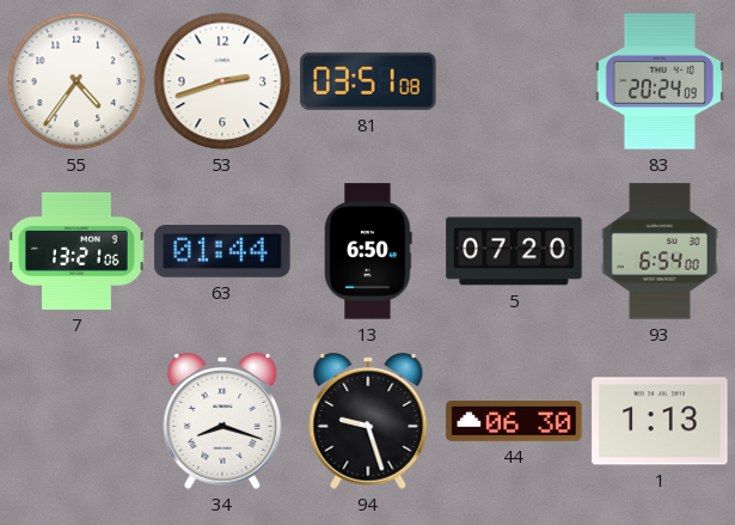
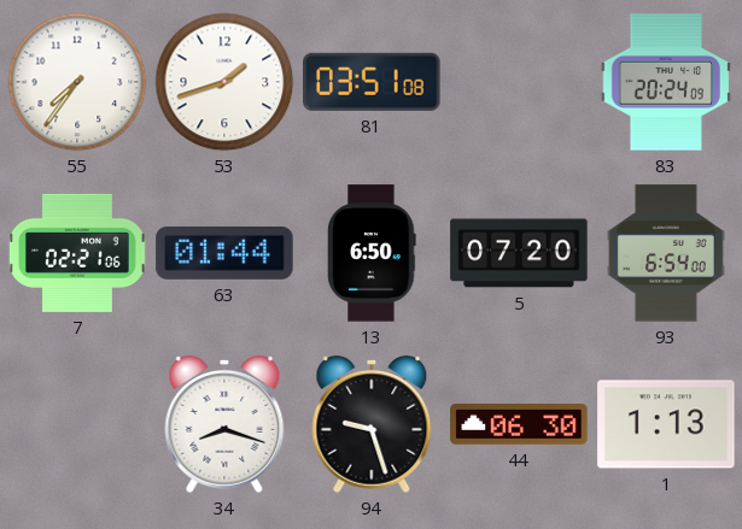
55: 4:36 -> 7:36 (77, 82)
53: 2:42 -> 1:42 (224, 82)
7: 13:21 -> 02:21 (78, 253)
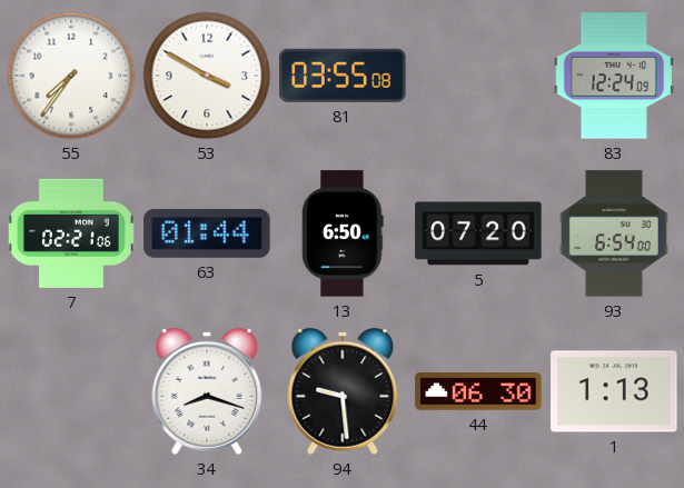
53: 1:42 -> 3:50 (207, 76)
81: 03:51 -> 03:55 (343, 76)
83: 20:24 -> 12:24 (614, 76)
94: 9:27 -> 9:29 (343, 391)
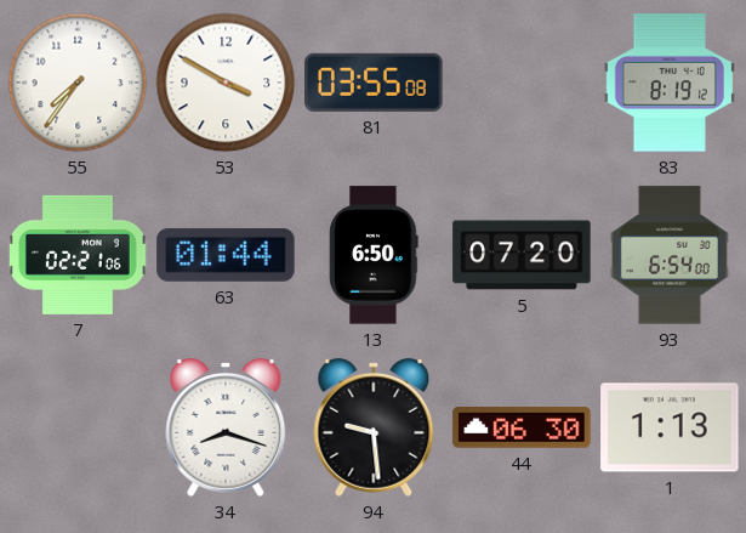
83: 12:24 -> 8:19 (670, 83)
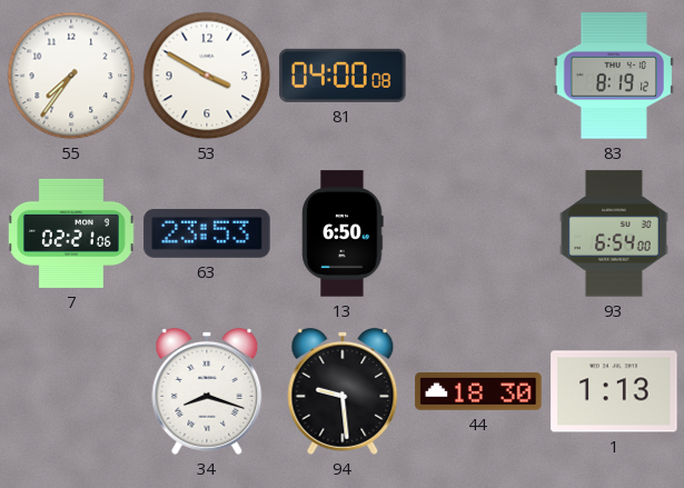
81: 03:55 -> 04:00 (343, 76)
63: 01:44 -> 23:53 (207, 233)
5: 07:20 -> none (522, 255)
44: 06:30 -> 18:30 (478, 391)
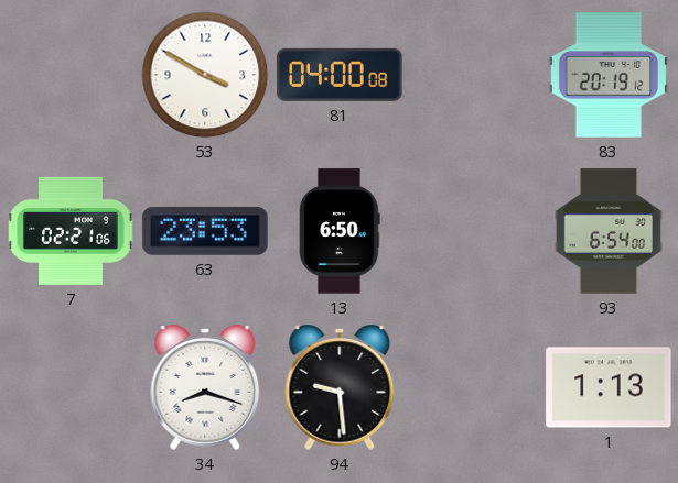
55: 7:36 -> none (71, 76)
83: 8:19 -> 20:19 (609, 75)
44: 18:30 -> none (478, 391)
